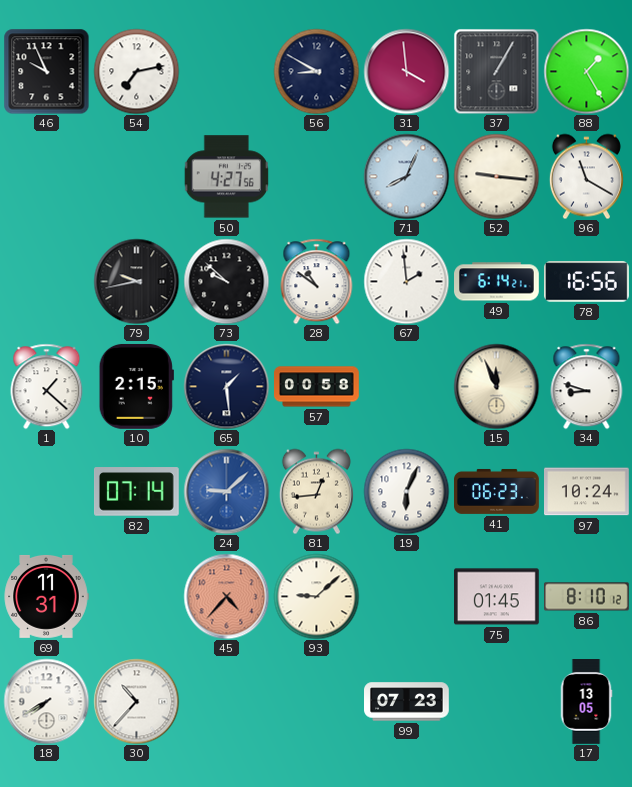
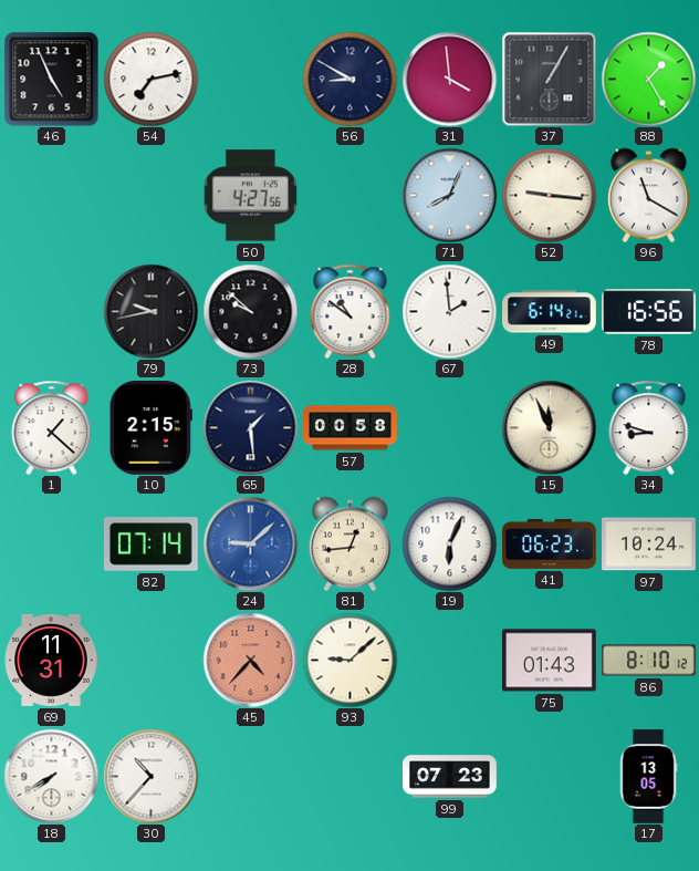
46: 9:56 -> 4:56 (51, 79)
75: 01:45 -> 01:43 (550, 661)
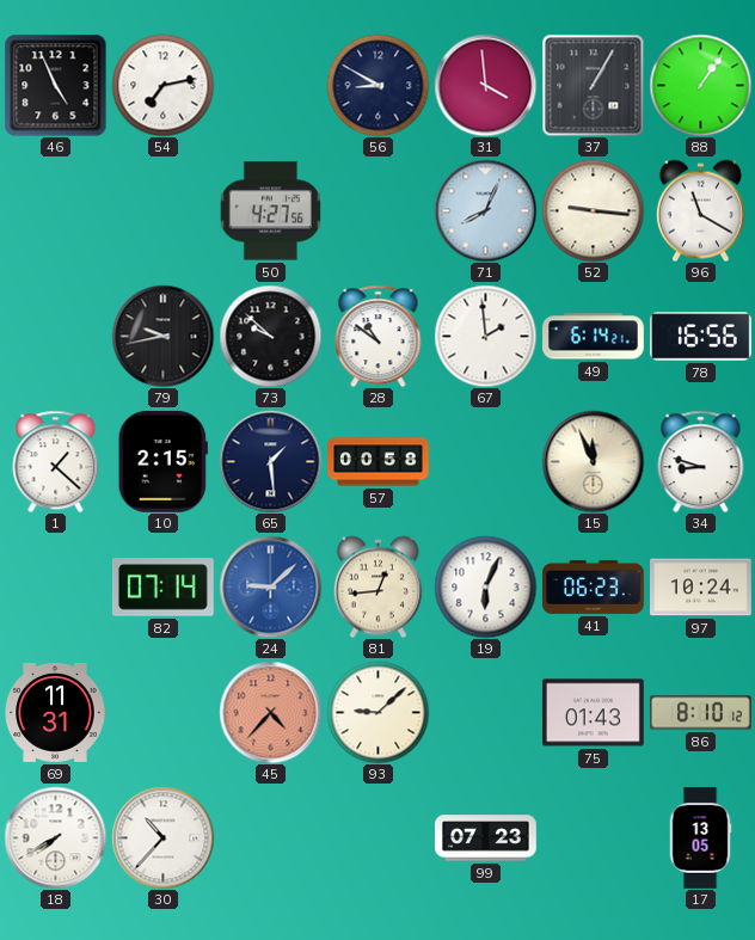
88: 1:25 -> 1:06 (700, 85)
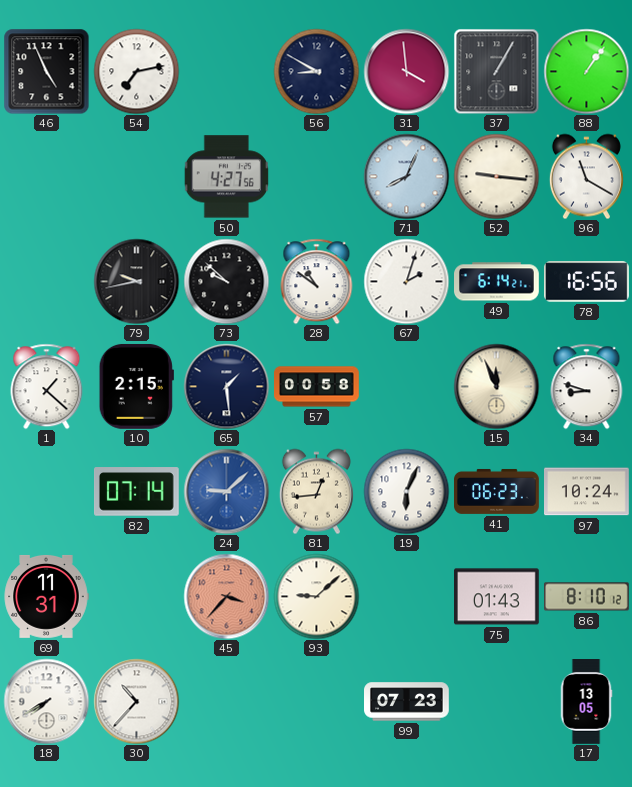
67: 1:59 -> 2:03 (406, 281)
45: 4:37 -> 3:37 (226, 596)
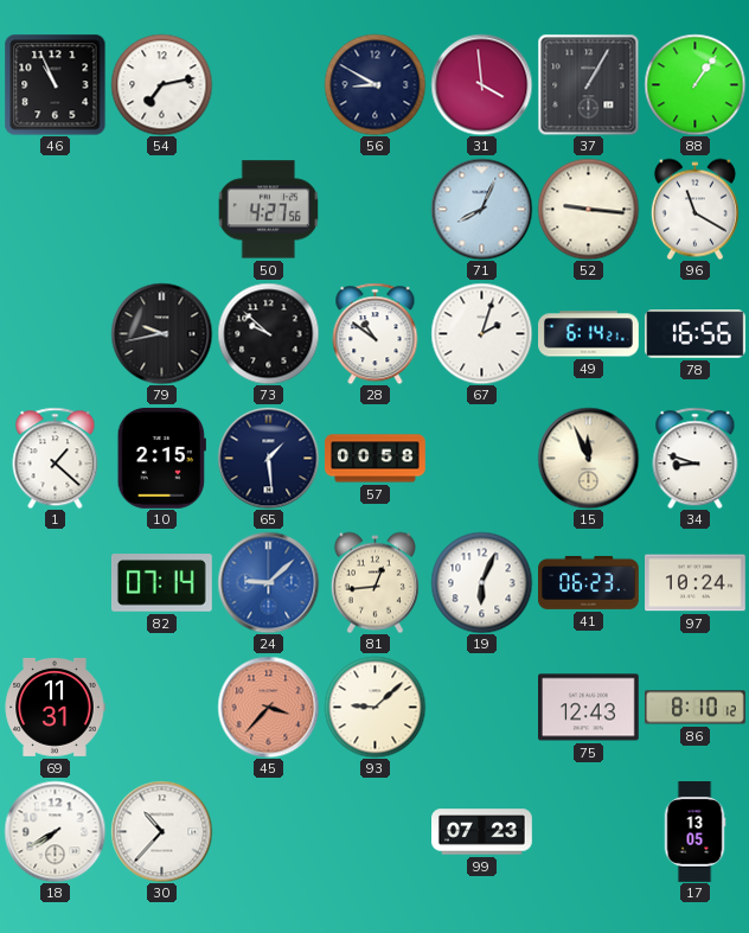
46: 4:56 -> 10:56 (55, 84)
75: 01:43 -> 12:43 (589, 708)
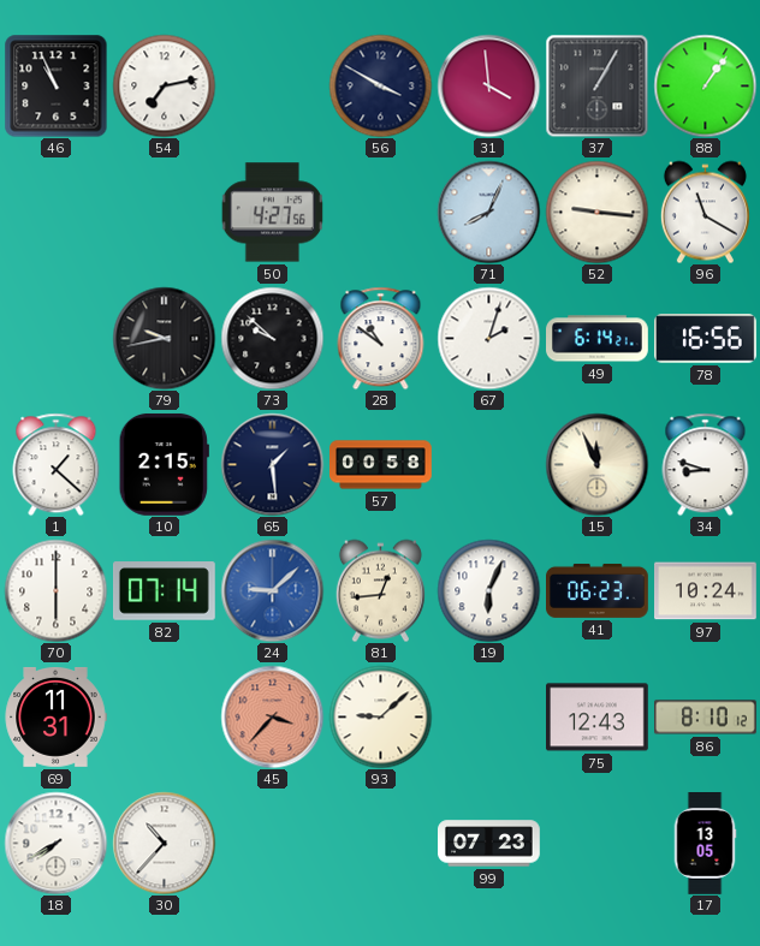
56: 8:50 -> 3:50 (380, 85)
70: none -> 6:00 (55, 590)
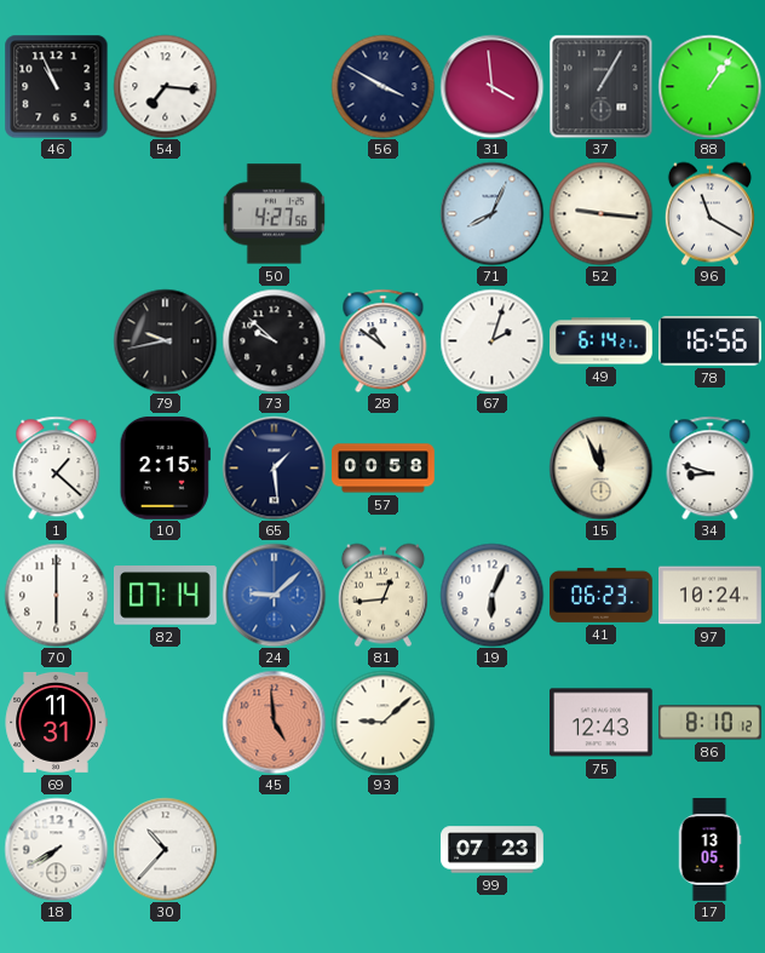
54: 7:13 -> 7:16 (165, 86)
45: 3:37 -> 4:59 (274, 722)
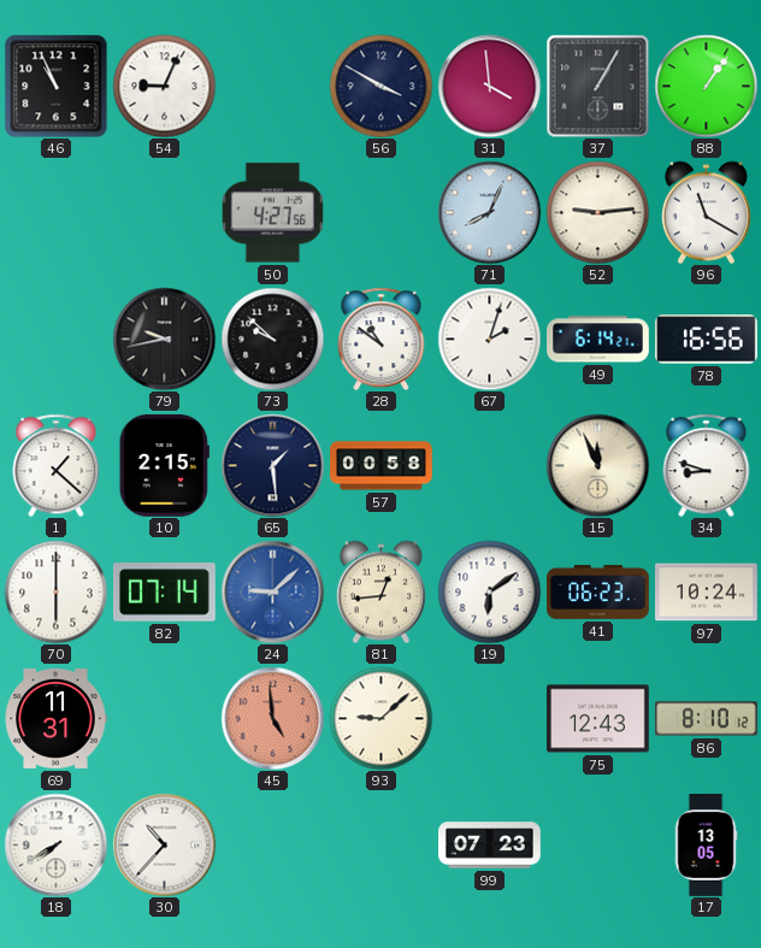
54: 7:16 -> 9:04 (164, 86)
52: 9:16 -> 9:14 (597, 212)
19: 6:04 -> 6:09 (489, 591)
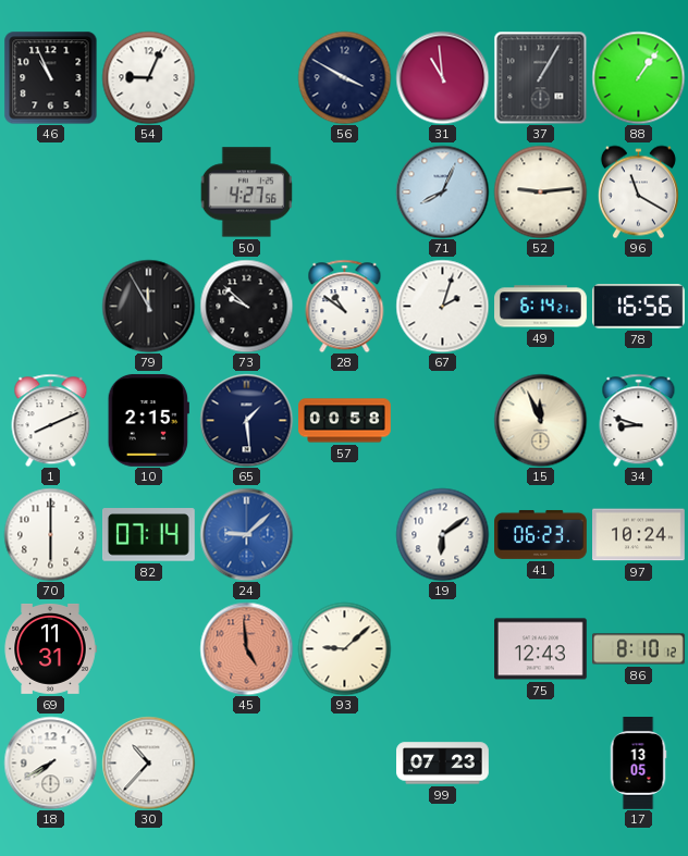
31: 3:59 -> 10:59 (442, 77)
79: 9:43 -> 11:55 (148, 306)
1: 1:22 -> 8:11 (51, 420)
81: 12:44 -> none (380, 591)
